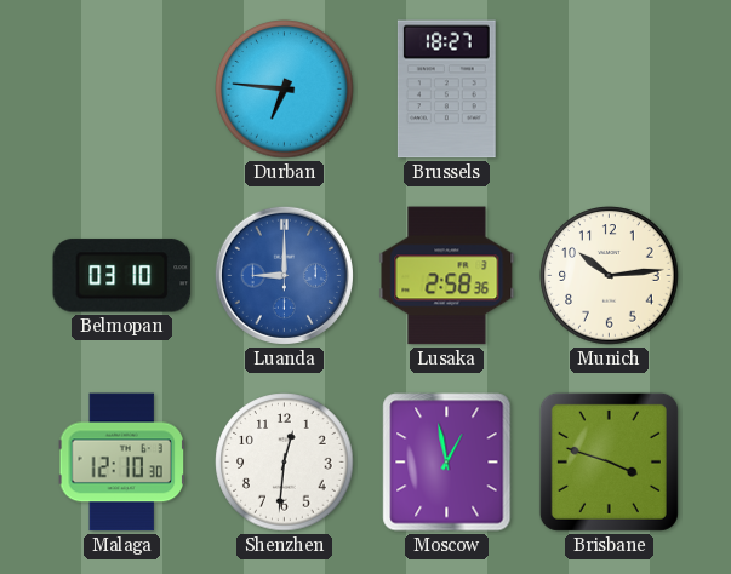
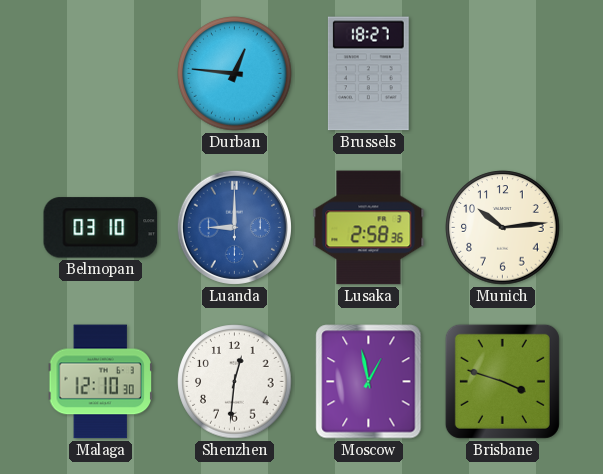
Durban: 6:46 -> 12:46 (235, 74)
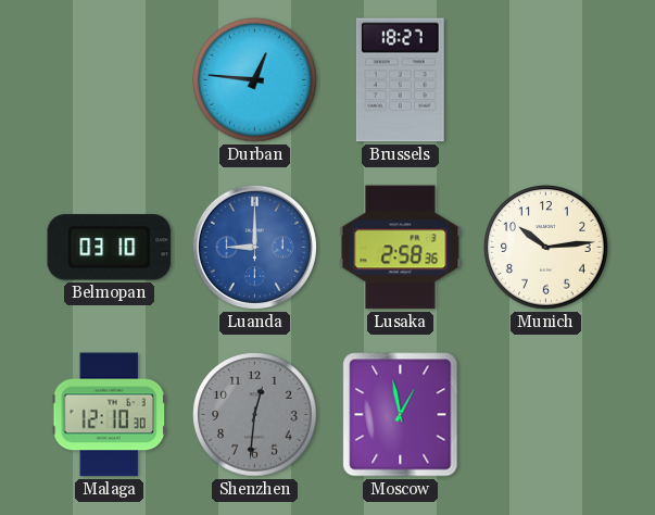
Shenzhen dial: white -> grey (255, 415)
Brisbane: 3:48 -> none (502, 381)
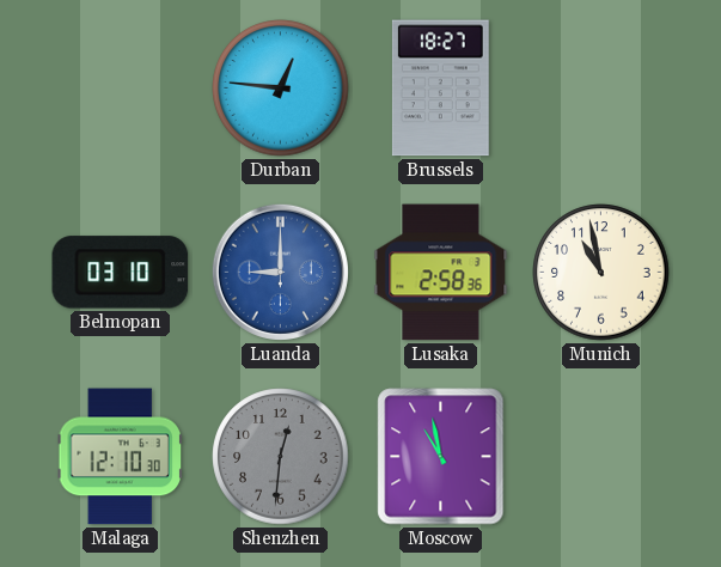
Munich: 10:14 -> 10:58 (601, 273)
Moscow: 12:58 -> 10:58 (441, 457)
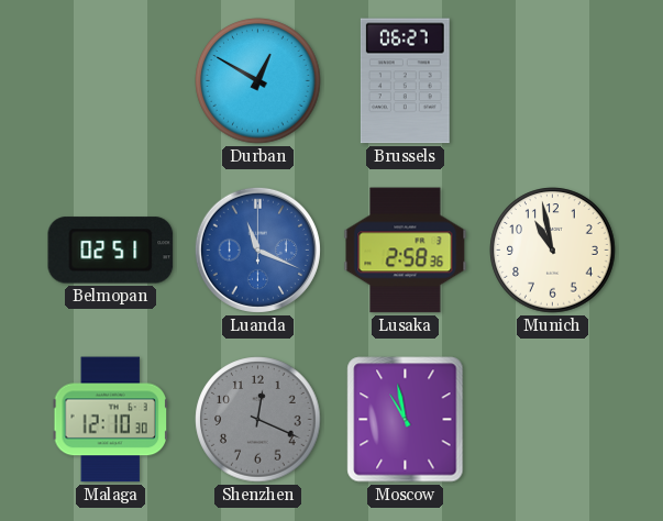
Durban: 12:46 -> 12:50 (258, 81)
Brussels: 18:27 -> 06:27 (405, 81)
Belmopan: 03:10 -> 02:51 (111, 251)
Luanda: 9:00 -> 11:19 (257, 250)
Shenzhen: 12:31 -> 12:19 (258, 420)
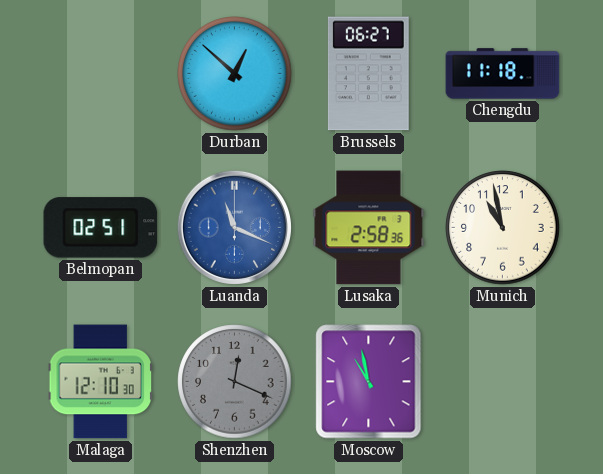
Durban: 12:50 -> 12:52 (235, 74)
Chengdu: none -> 11:18 (503, 74)
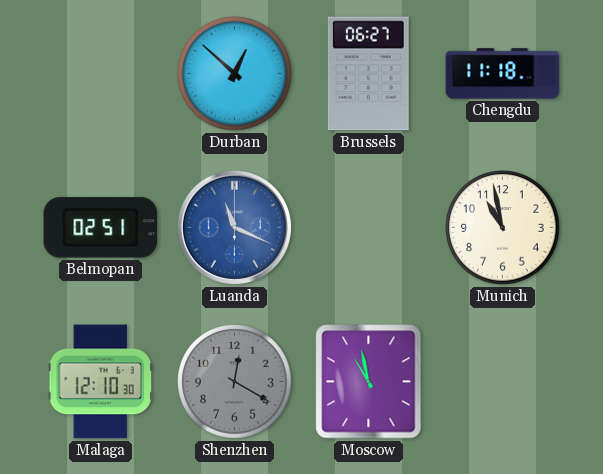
Lusaka: 2:58 -> none (369, 228)
Shenzhen: 12:19 -> 12:20 (235, 382)
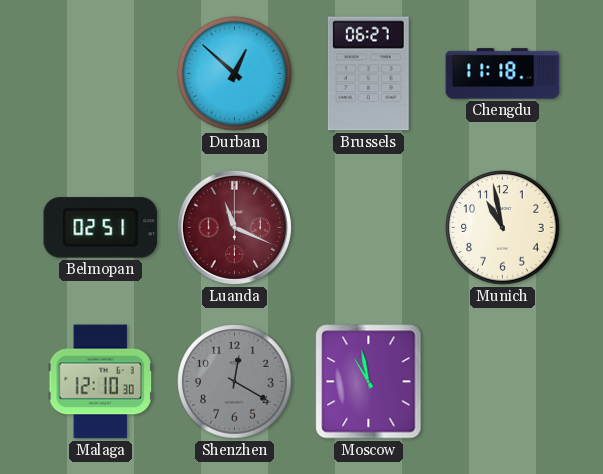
Luanda dial: blue -> burgundy (234, 227)
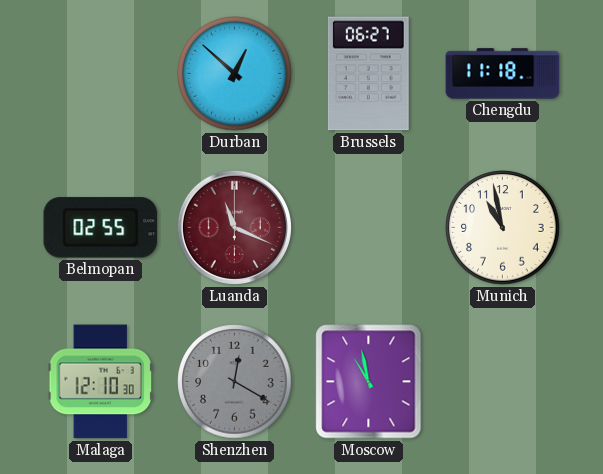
Belmopan: 02:51 -> 02:55 (101, 228)
